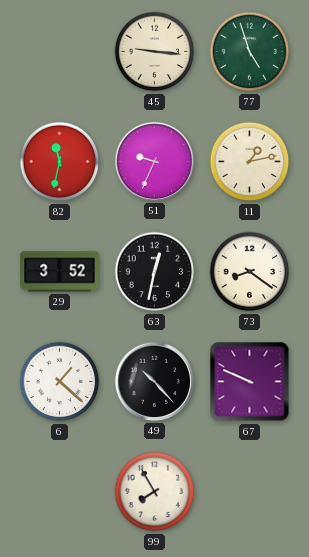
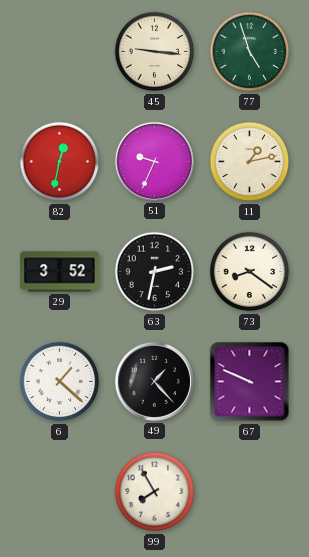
82: 11:32 -> 12:32 (60, 162)
63: 12:32 -> 2:32 (155, 272)
49: 10:23 -> 1:23 (154, 381)
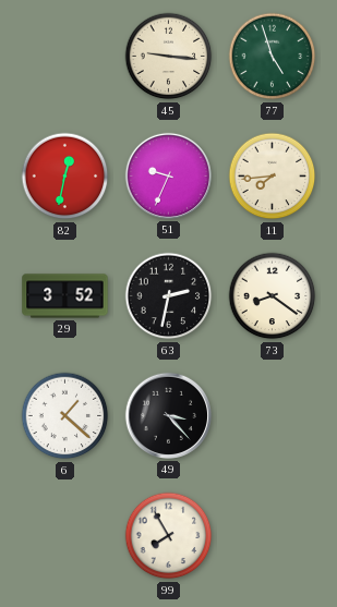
11: 1:13 -> 7:44 (273, 177)
49: 1:23 -> 3:23 (168, 415)
67: 9:49 -> none (250, 382)
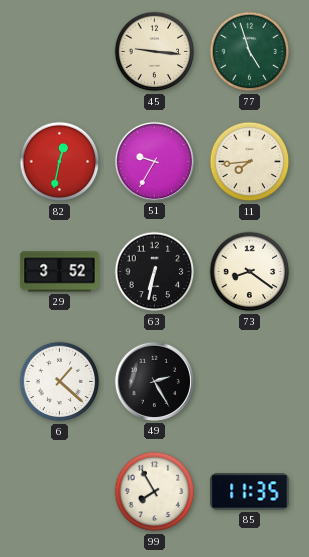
51: 9:34 -> 9:35 (154, 161)
63: 2:32 -> 6:32 (155, 272)
49: 3:23 -> 2:25 (154, 381)
85: none -> 11:35 (250, 492)
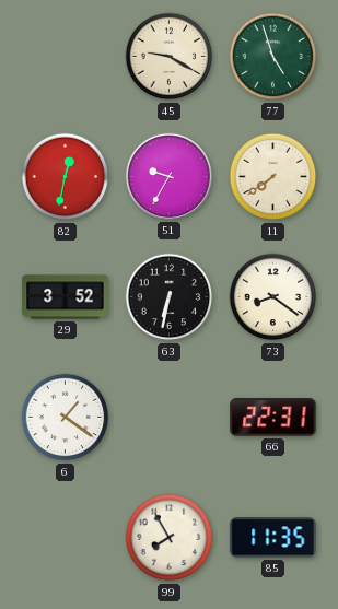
45: 9:16 -> 9:20 (170, 57)
11: 7:44 -> 7:39 (273, 177)
6: 1:22 -> 1:21 (66, 418)
49: 2:25 -> none (154, 381)
66: none -> 22:31 (273, 418)
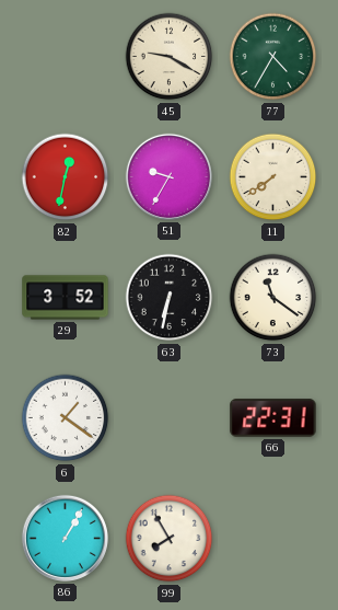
77: 4:57 -> 4:35 (273, 57)
73: 8:21 -> 11:21 (273, 298)
86: none -> 1:05 (65, 538)
85: 11:35 -> none (273, 538)
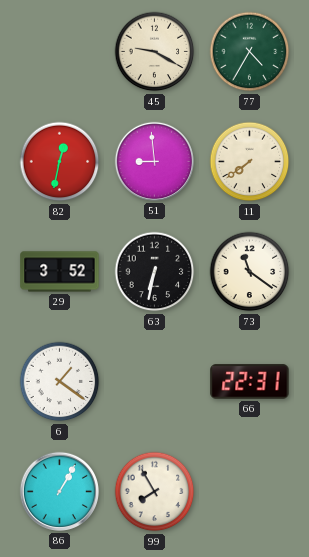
51: 9:35 -> 8:59 (154, 161)
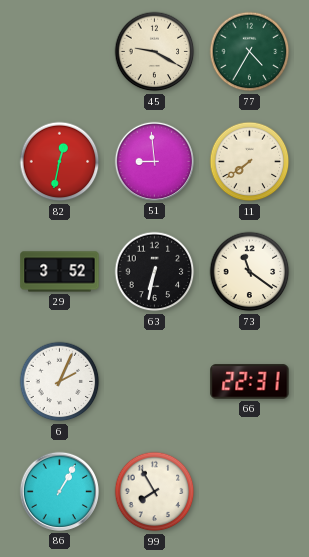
6: 1:21 -> 2:04 (60, 382)
